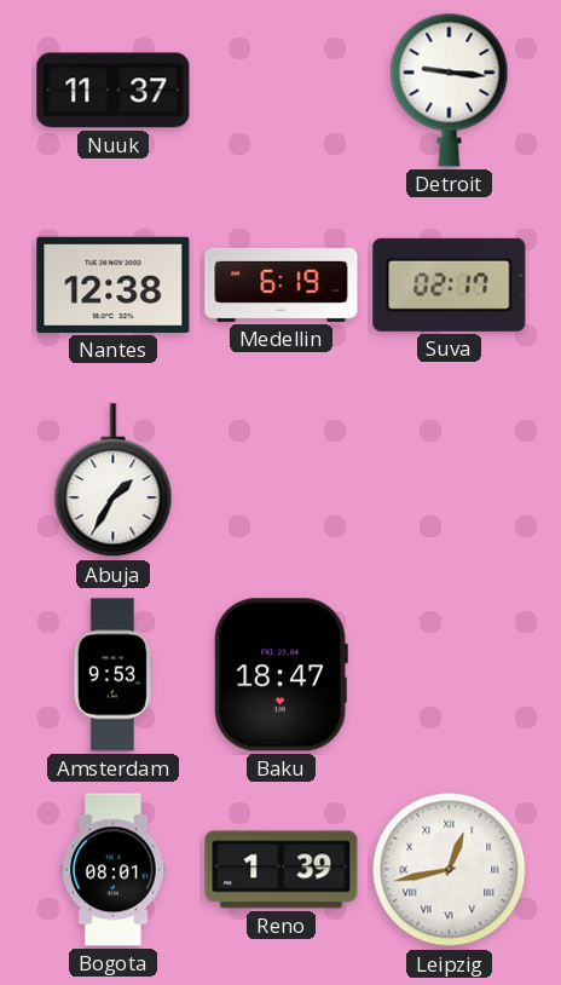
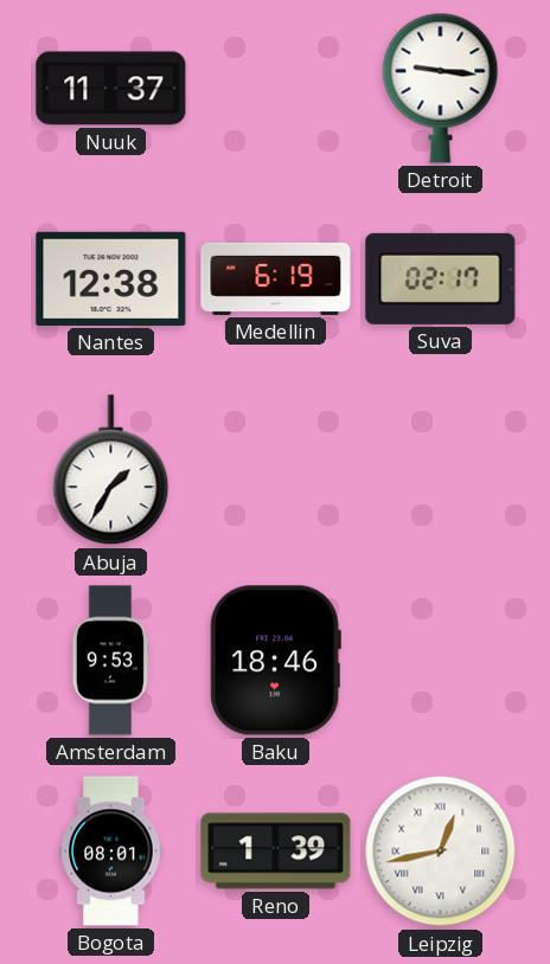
Baku: 18:47 -> 18:46 (275, 661)
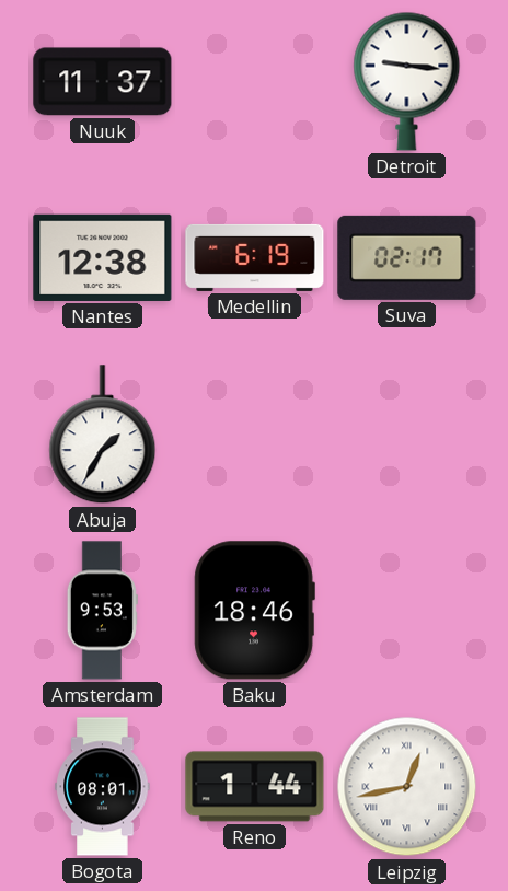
Reno: 1:39 -> 1:44 (255, 787)
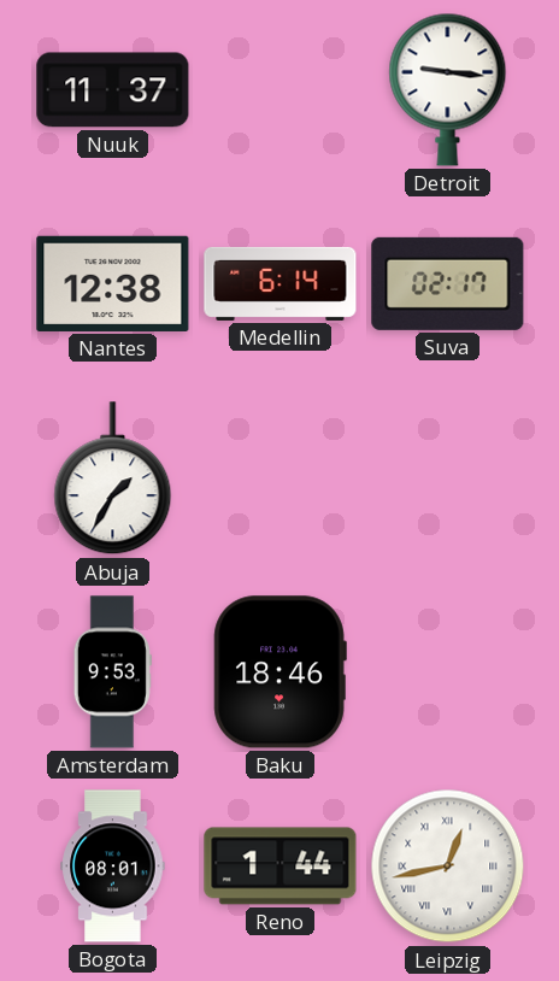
Medellin: 6:19 -> 6:14 (281, 283)
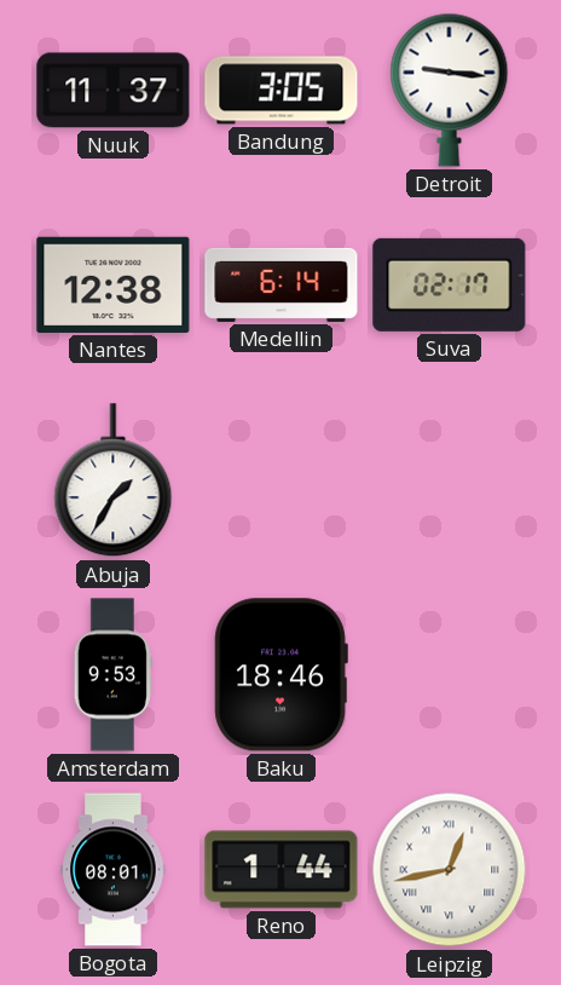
Bandung: none -> 3:05 (282, 91)
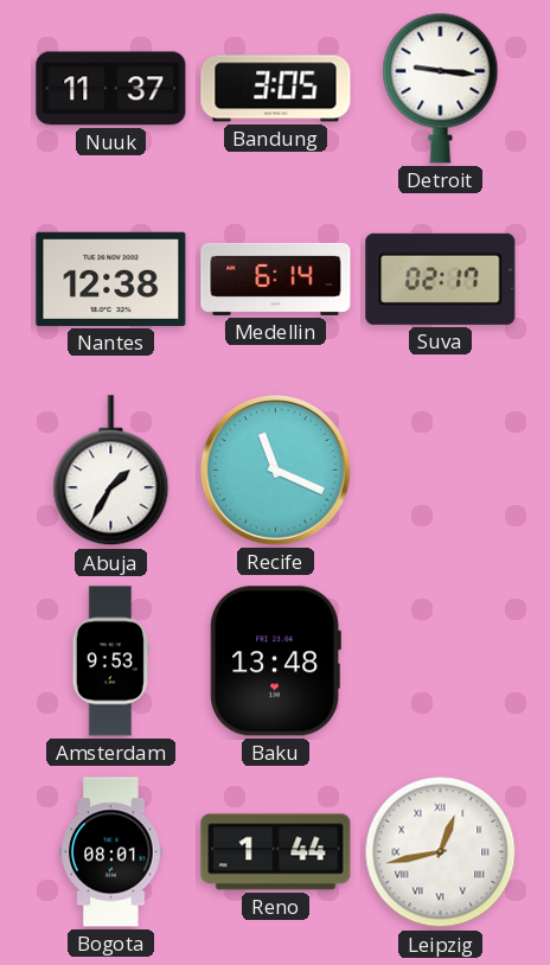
Recife: none -> 11:19 (275, 469)
Baku: 18:46 -> 13:48 (275, 662)
